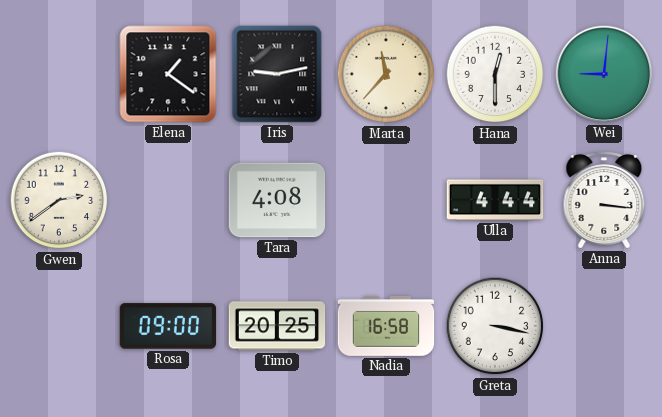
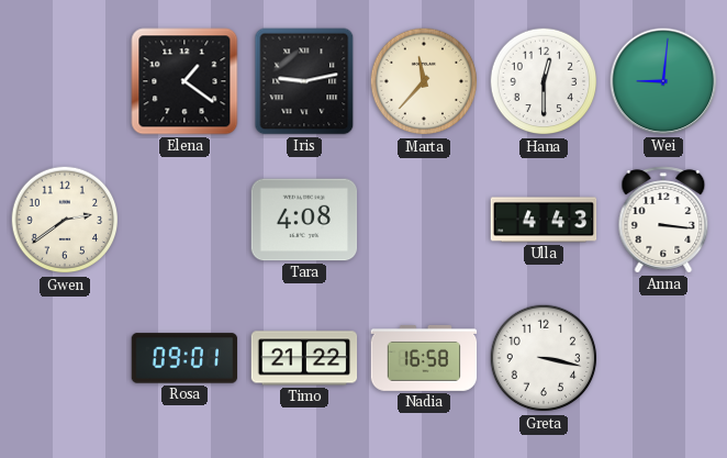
Ulla: 4:44 -> 4:43 (544, 220)
Rosa: 09:00 -> 09:01 (184, 358)
Timo: 20:25 -> 21:22 (304, 358)
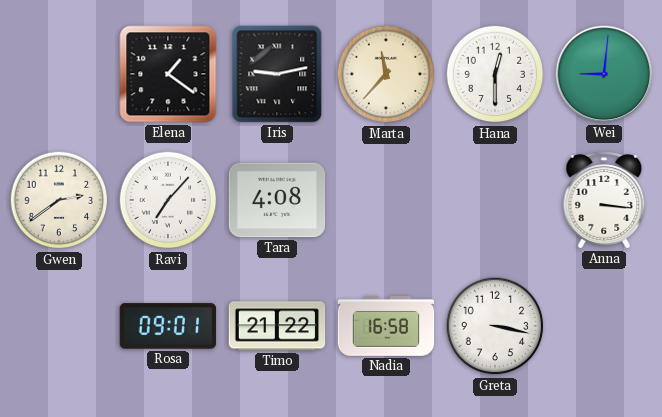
Ravi: none -> 7:07 (168, 200)
Ulla: 4:43 -> none (544, 220)
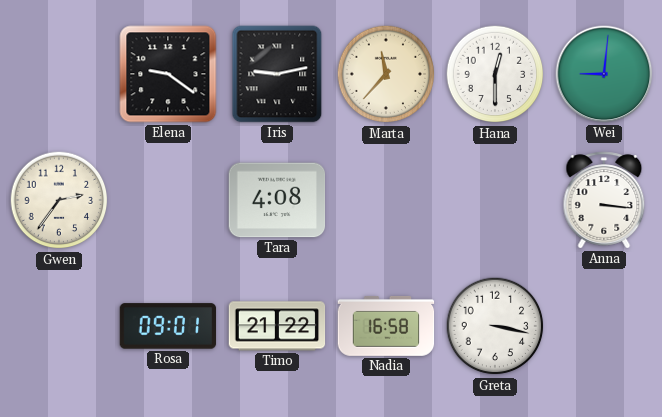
Elena: 1:21 -> 9:21 (168, 74)
Gwen: 2:39 -> 2:36 (59, 200)
Ravi: 7:07 -> none (168, 200)
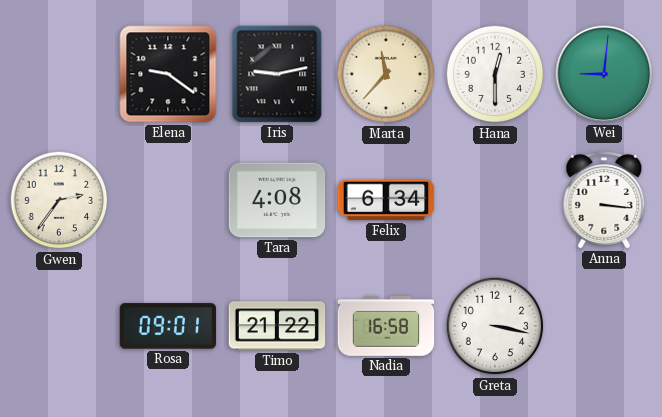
Felix: none -> 6:34 (386, 200)
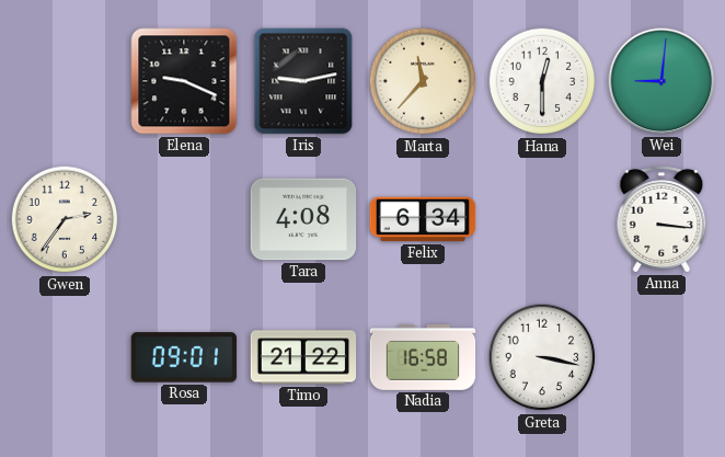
Elena: 9:21 -> 9:19 (184, 81)
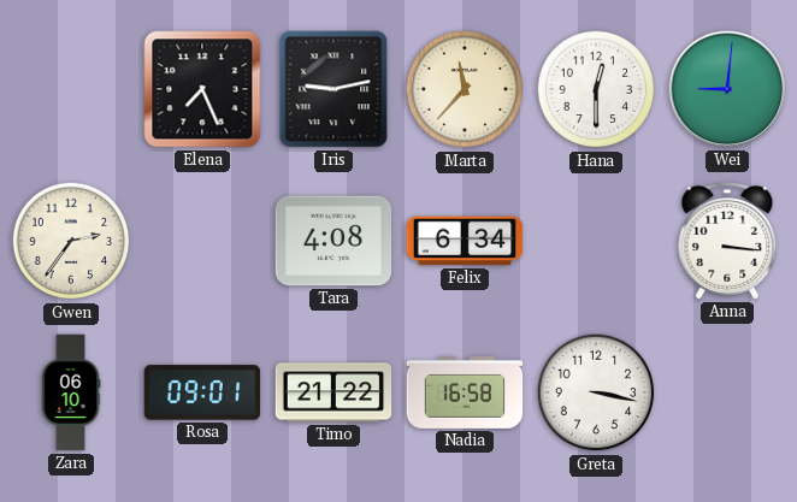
Elena: 9:19 -> 7:26 (202, 89)
Zara: none -> 06:10 (71, 392)
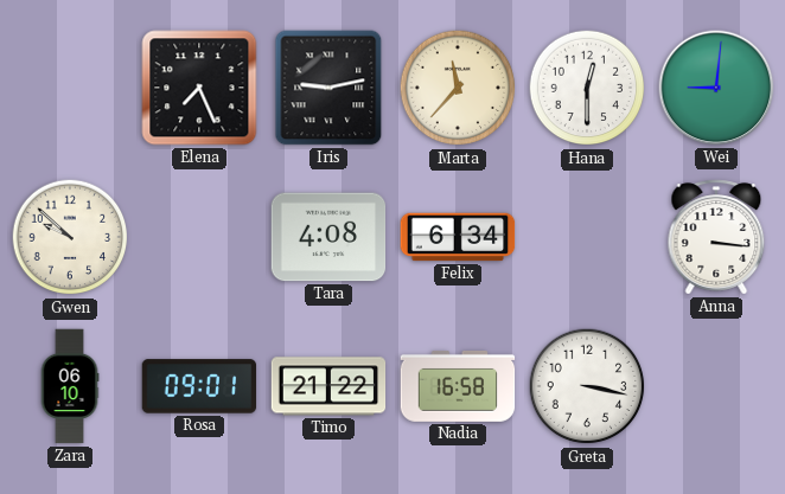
Gwen: 2:36 -> 9:52 (70, 237)
